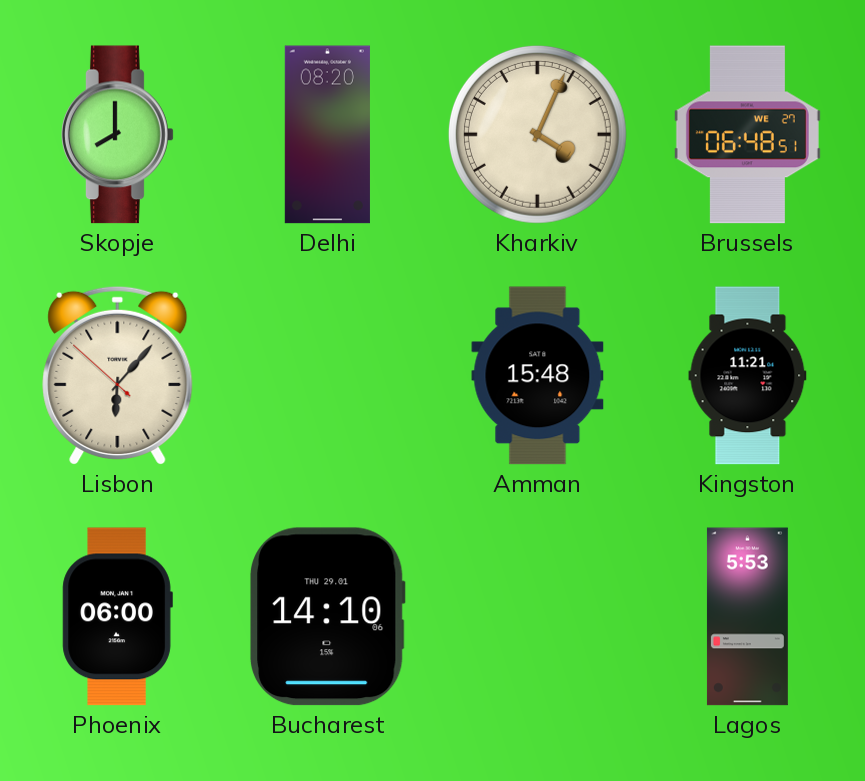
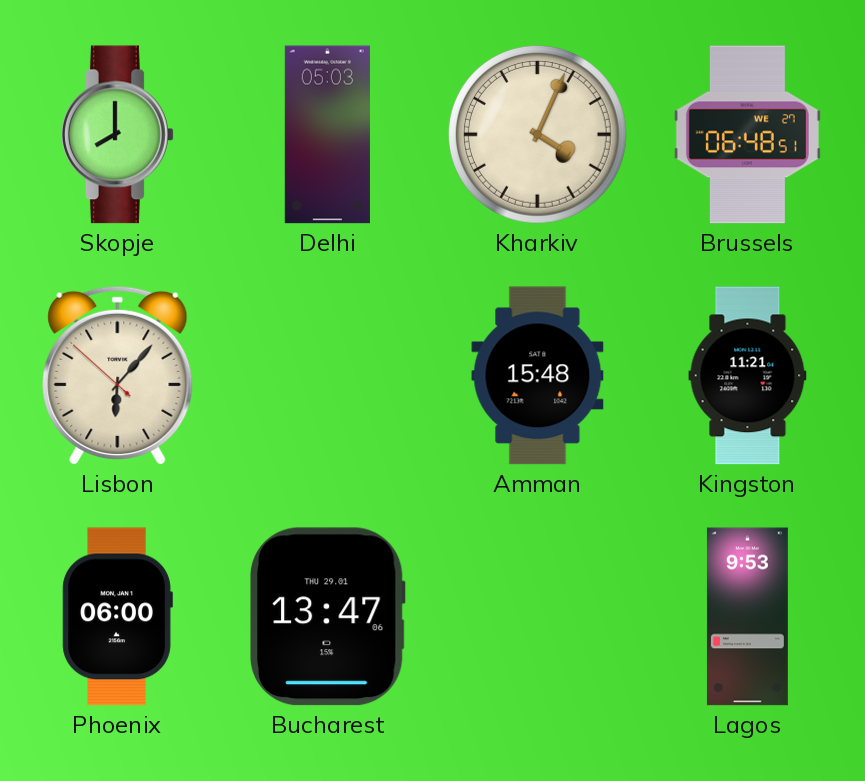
Delhi: 08:20 -> 05:03 (327, 135)
Bucharest: 14:10 -> 13:47 (328, 617)
Lagos: 5:53 -> 9:53 (747, 617)
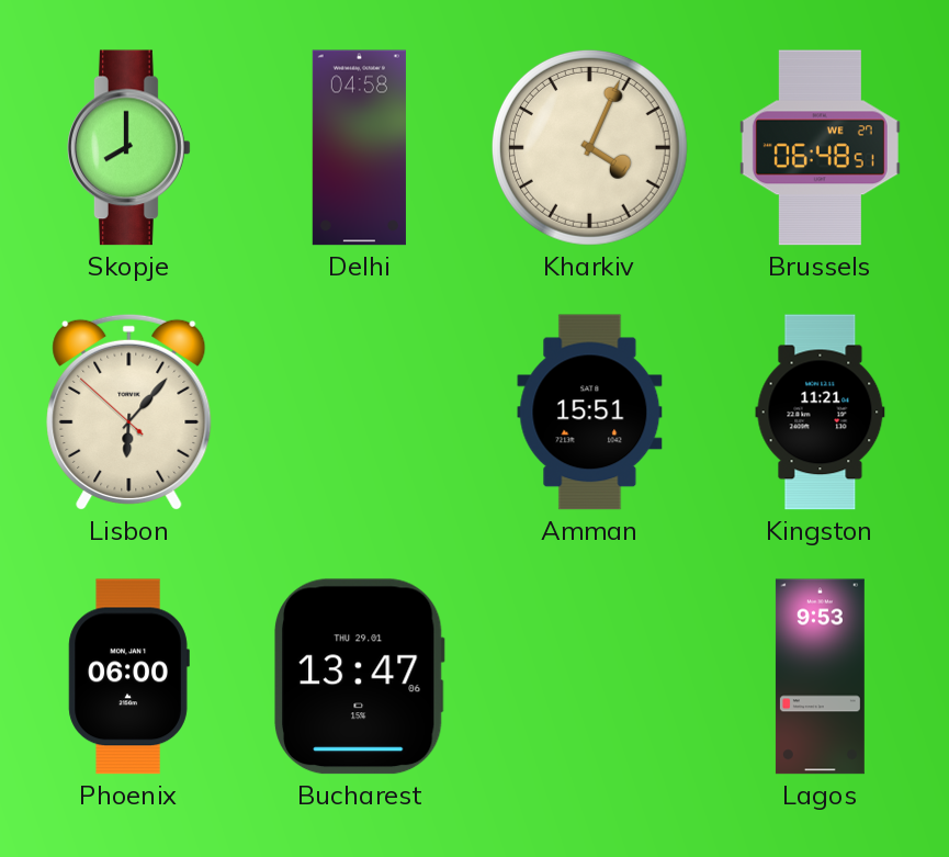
Delhi: 05:03 -> 04:58 (359, 148)
Amman: 15:48 -> 15:51 (590, 413)
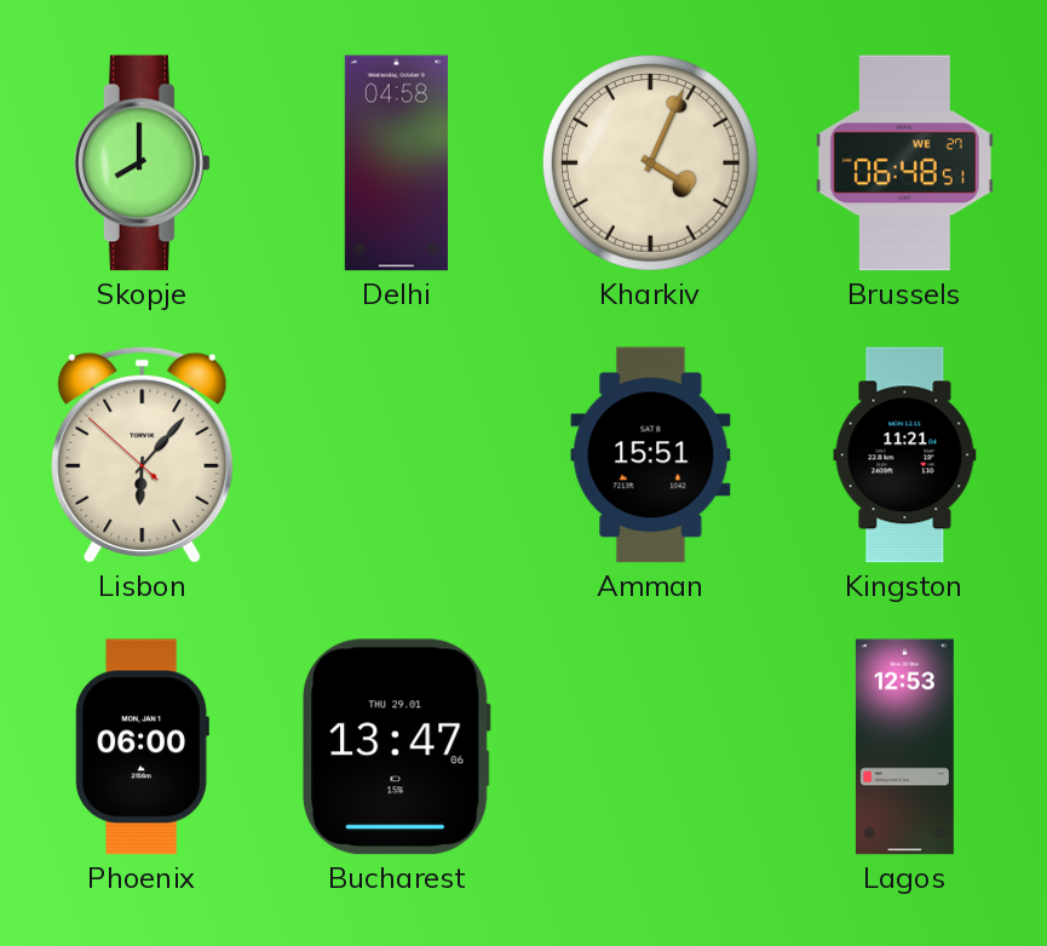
Lagos: 9:53 -> 12:53 (904, 747)
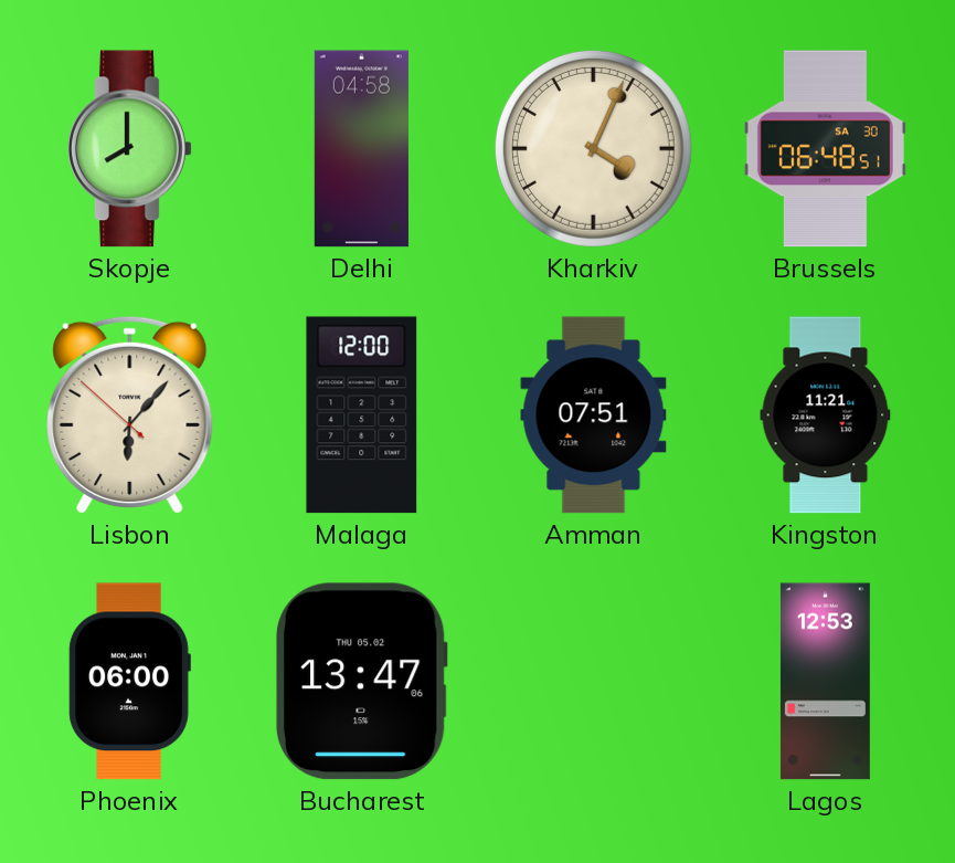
Brussels date: WE 27 -> SA 30 (825, 149)
Malaga: none -> 12:00 (362, 415)
Amman: 15:51 -> 07:51 (594, 415)
Bucharest date: THU 29.01 -> THU 05.02 (362, 682)
